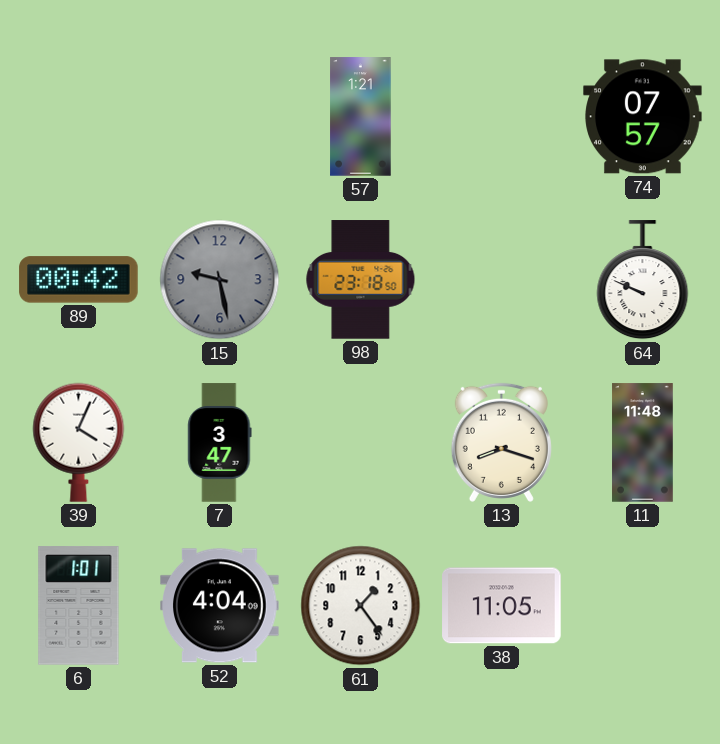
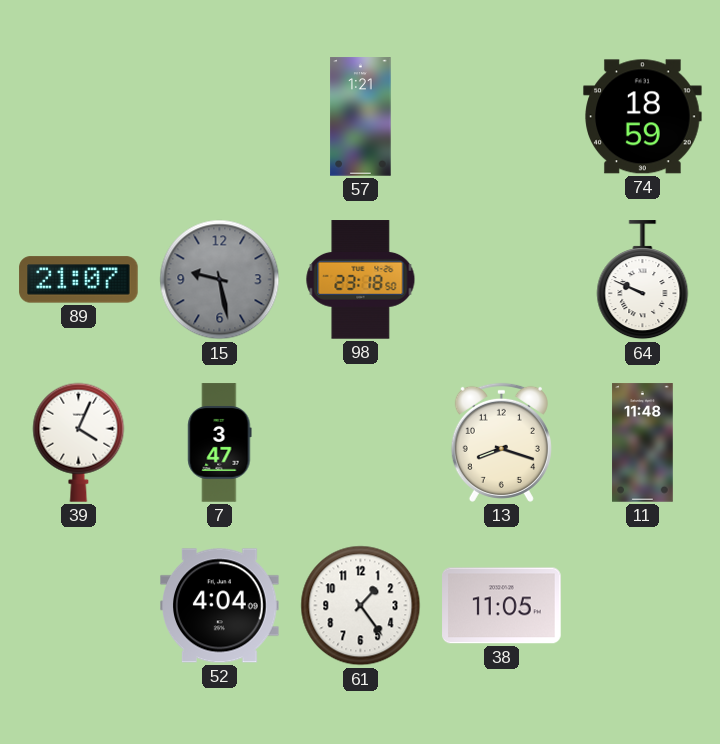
74: 07:57 -> 18:59 (643, 117)
89: 00:42 -> 21:07 (79, 280)
6: 1:01 -> none (79, 606)
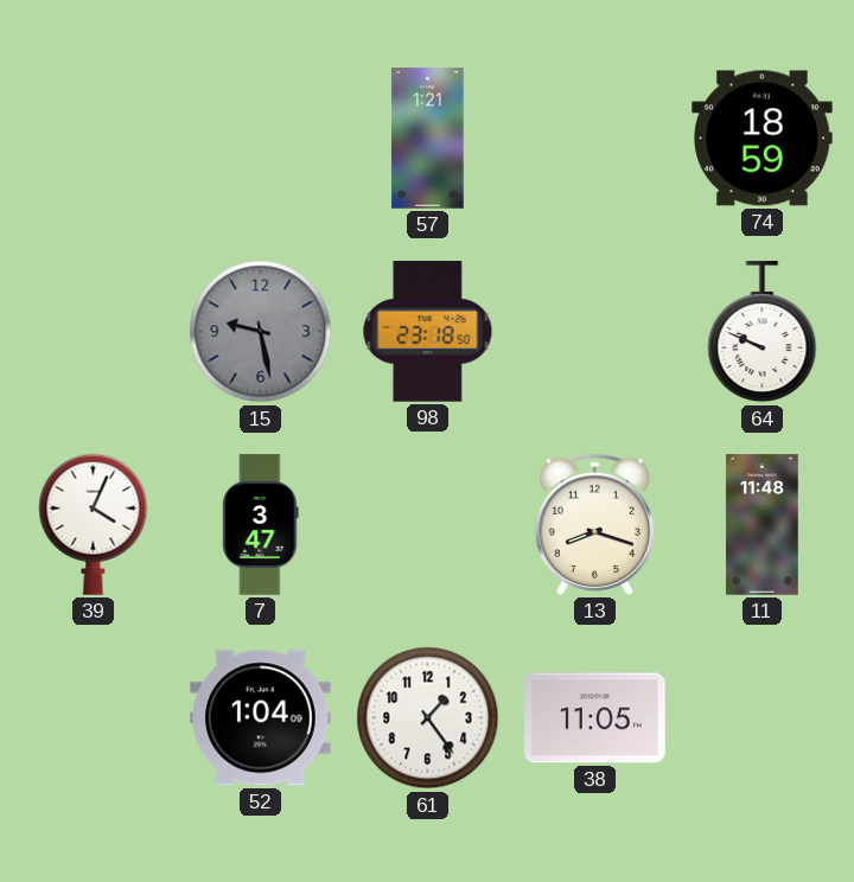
89: 21:07 -> none (79, 280)
52: 4:04 -> 1:04 (261, 718)
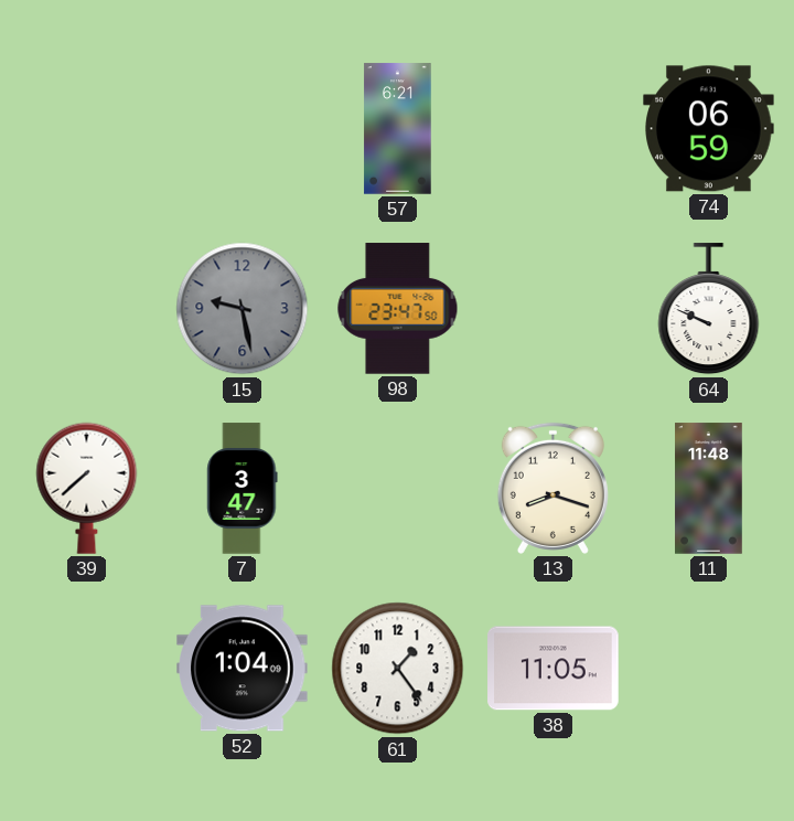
57: 1:21 -> 6:21 (398, 129)
74: 18:59 -> 06:59 (709, 129)
98: 23:18 -> 23:47 (398, 309)
39: 4:04 -> 7:38 (87, 488)
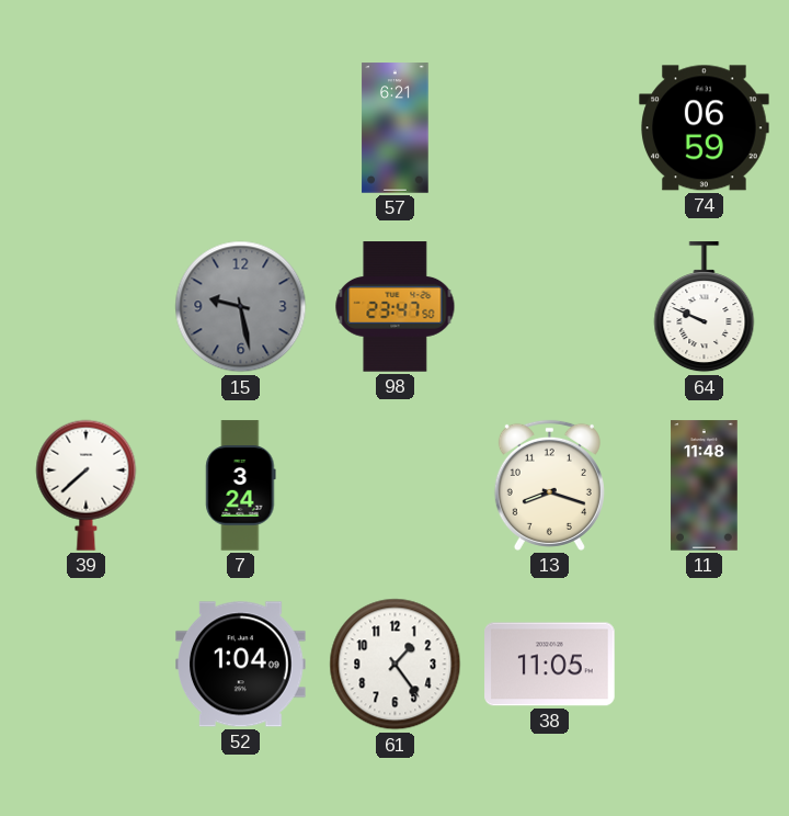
7: 3:47 -> 3:24 (241, 486)
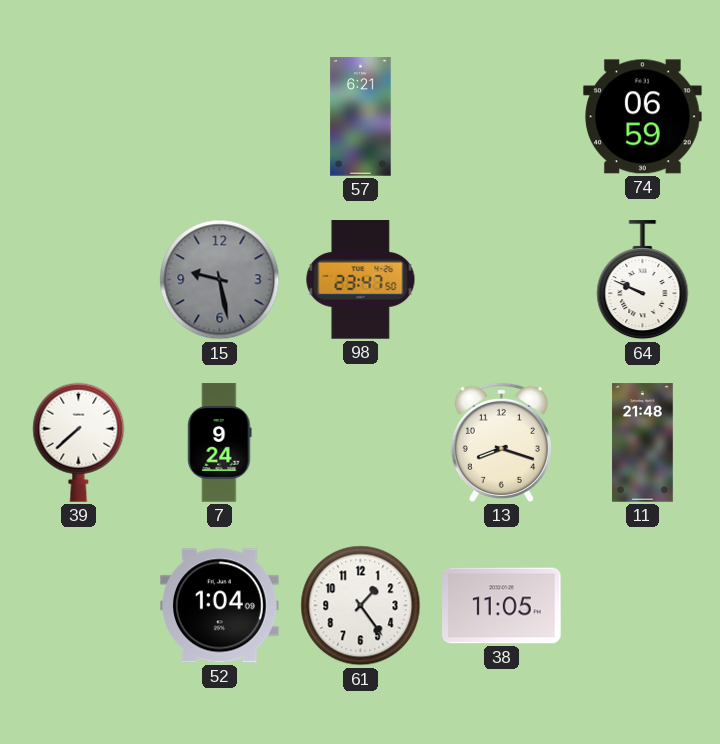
7: 3:24 -> 9:24 (220, 443)
11: 11:48 -> 21:48 (643, 443)
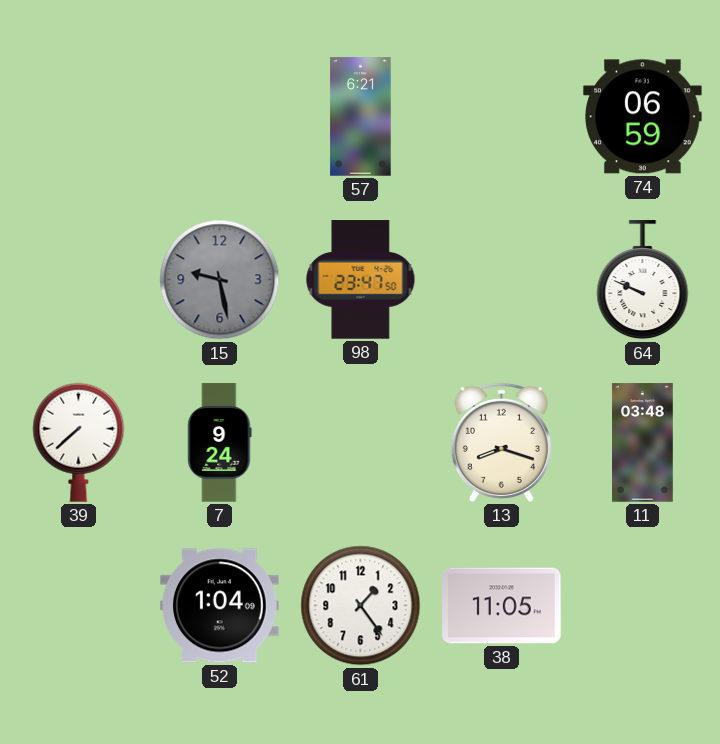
11: 21:48 -> 03:48 (643, 443)
